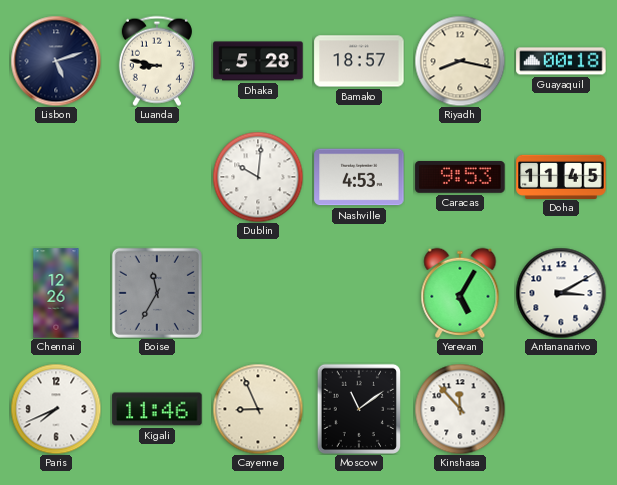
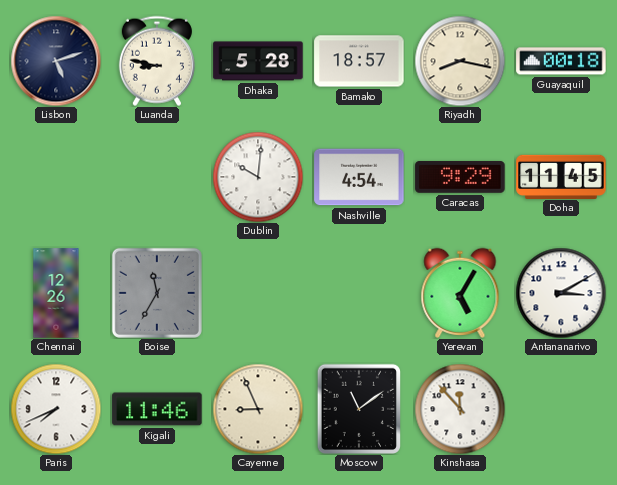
Nashville: 4:53 -> 4:54 (359, 177)
Caracas: 9:53 -> 9:29 (460, 177)
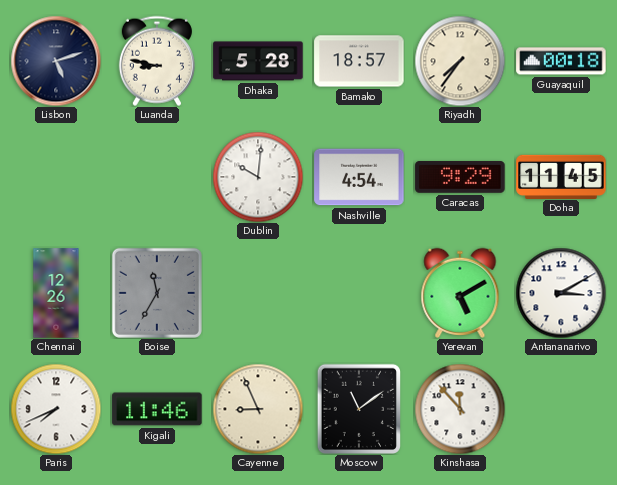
Riyadh: 8:17 -> 7:36 (460, 61)
Yerevan: 5:05 -> 5:10 (460, 293)
